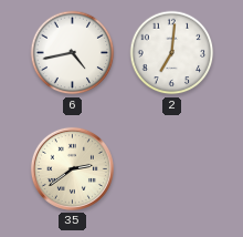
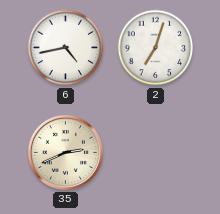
2: 7:01 -> 7:03 (156, 48)
35: 2:39 -> 2:41 (65, 152)
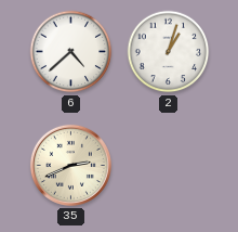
6: 4:43 -> 4:38 (71, 52)
2: 7:03 -> 1:03 (169, 52)
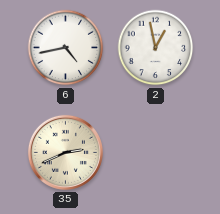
6: 4:38 -> 4:43 (66, 48)
2: 1:03 -> 12:58 (156, 48)
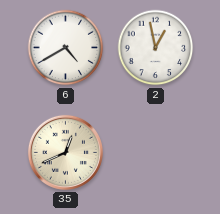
6: 4:43 -> 4:40 (66, 48)
35: 2:41 -> 12:41 (65, 152)
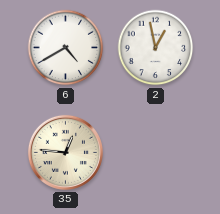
35: 12:41 -> 12:46 (65, 152)
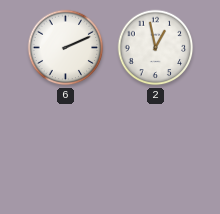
6: 4:40 -> 2:11 (66, 48)
35: 12:46 -> none (65, 152)
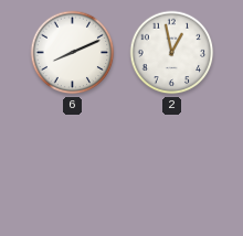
6: 2:11 -> 8:11 (73, 53)
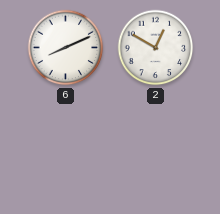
2: 12:58 -> 12:50 (156, 48)
